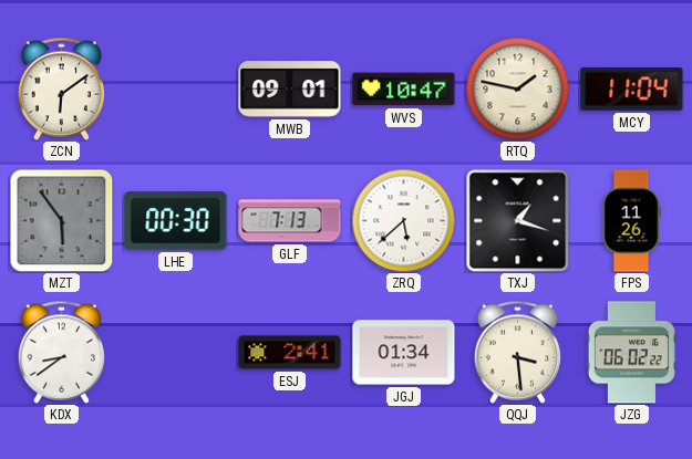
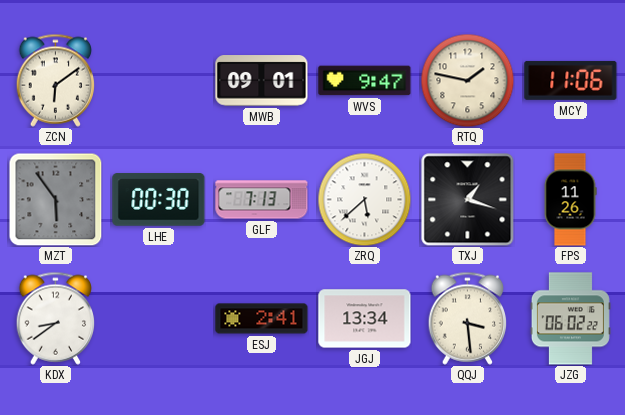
WVS: 10:47 -> 9:47 (365, 81)
MCY: 11:04 -> 11:06 (571, 80)
JGJ: 01:34 -> 13:34 (365, 319)
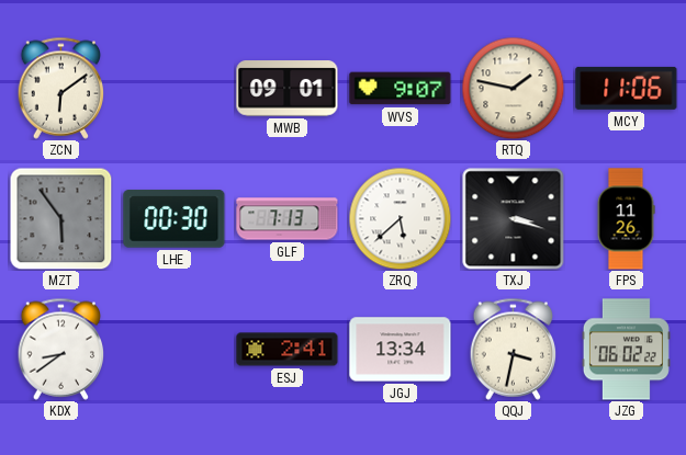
WVS: 9:47 -> 9:07 (401, 89)
TXJ: 1:18 -> 3:18 (513, 218)
QQJ: 3:29 -> 3:32 (514, 349)
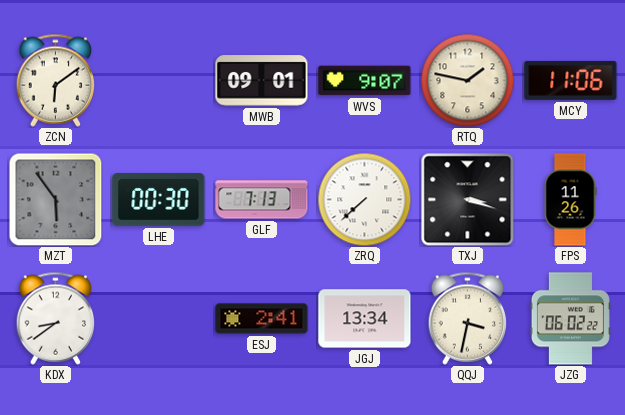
ZRQ: 5:38 -> 7:38 (364, 199)
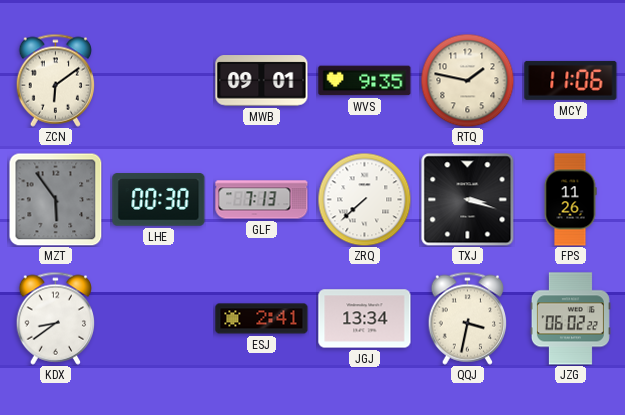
WVS: 9:07 -> 9:35 (365, 81)
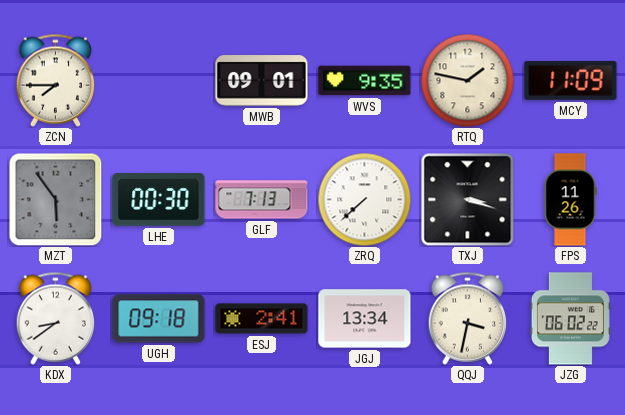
ZCN: 6:09 -> 7:45 (56, 80)
MCY: 11:06 -> 11:09 (571, 80)
UGH: none -> 09:18 (159, 319)
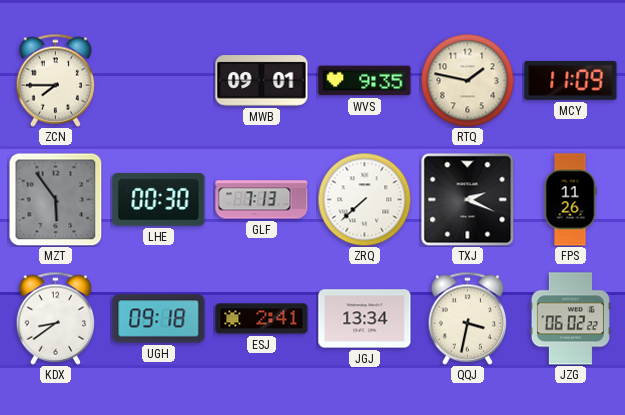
TXJ: 3:18 -> 2:19 (467, 199)
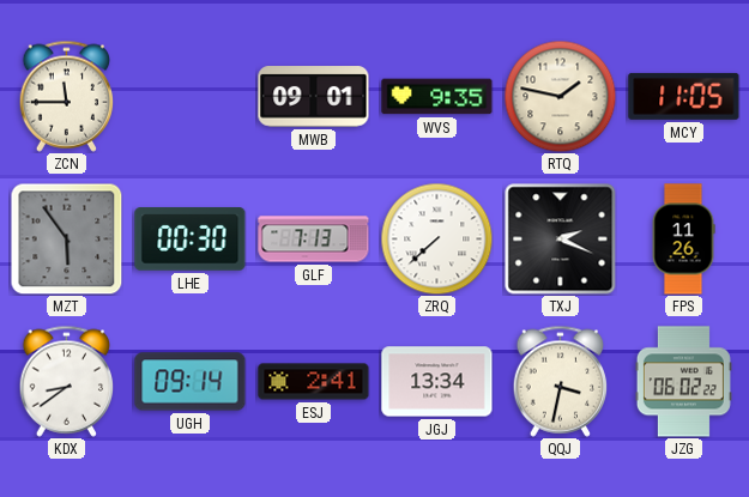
ZCN: 7:45 -> 11:45 (67, 96)
MCY: 11:09 -> 11:05 (684, 96)
UGH: 09:18 -> 09:14 (191, 382)
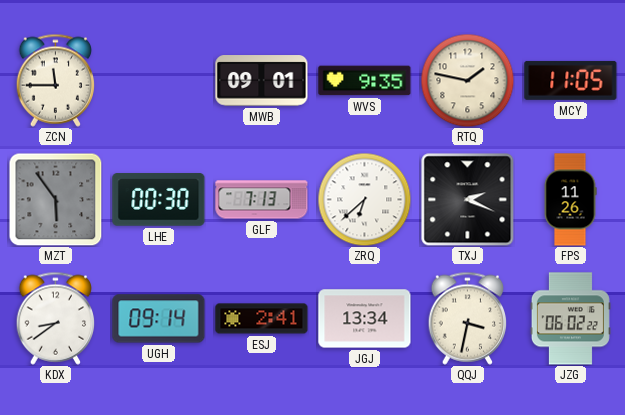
ZRQ: 7:38 -> 6:38 (364, 199)
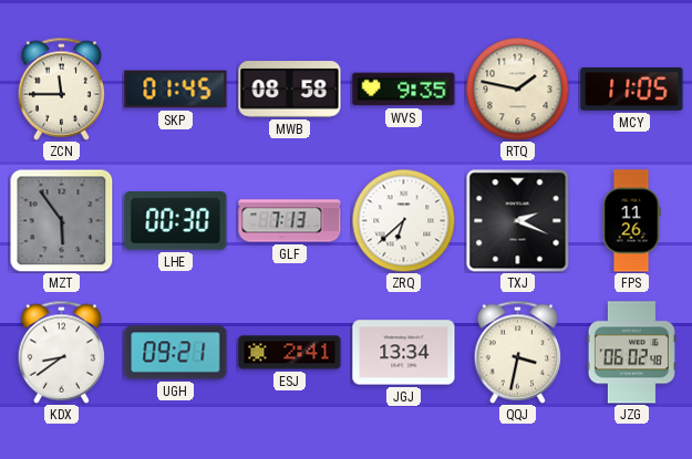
SKP: none -> 01:45 (176, 90)
MWB: 09:01 -> 08:58 (290, 90)
UGH: 09:14 -> 09:21 (176, 353)
JZG: 06:02:22 -> 06:02:48 (631, 353)
